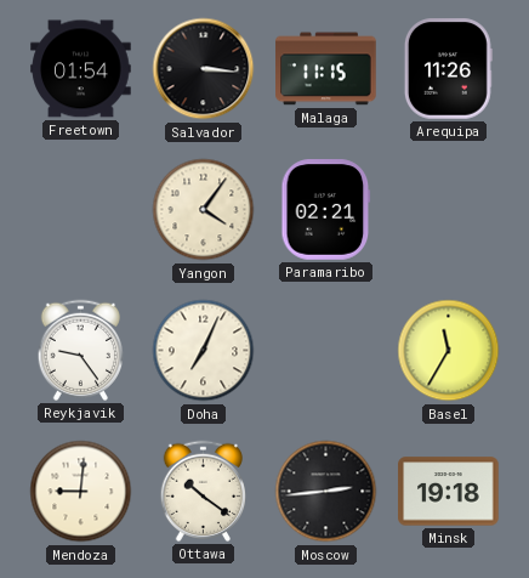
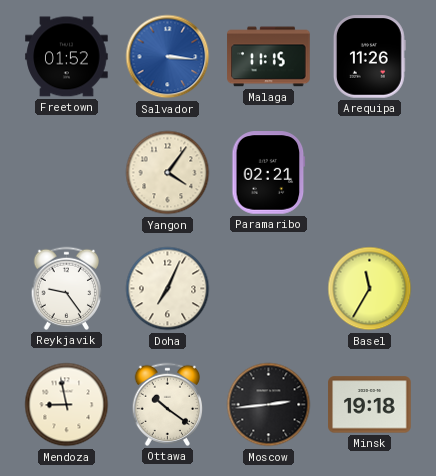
Freetown: 01:54 -> 01:52 (67, 57)
Salvador dial: black -> blue (168, 57)
Mendoza: 9:01 -> 8:58 (67, 405)
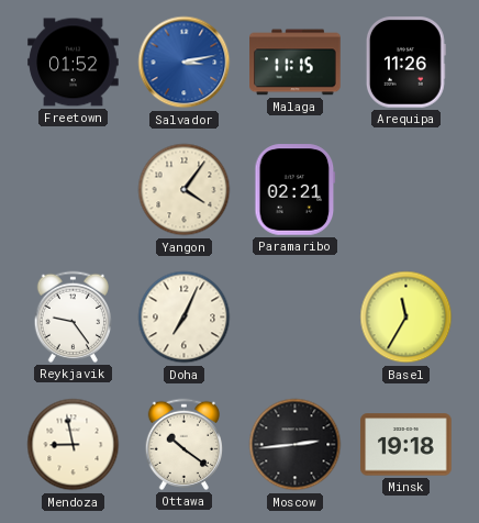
Salvador: 3:16 -> 3:13 (185, 63)
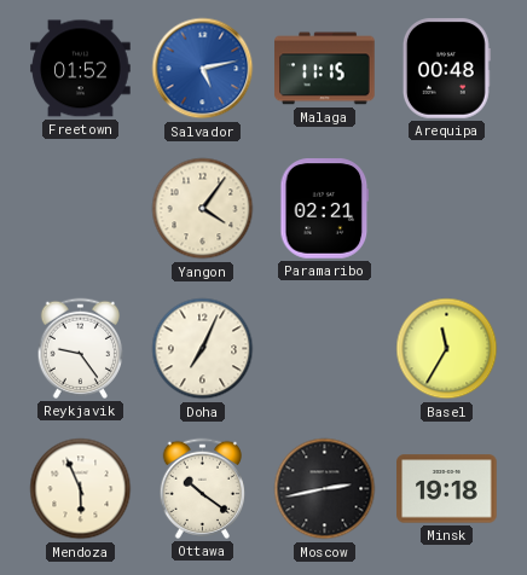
Salvador: 3:13 -> 5:13 (203, 69)
Arequipa: 11:26 -> 00:48 (446, 69)
Mendoza: 8:58 -> 5:56 (81, 489)
Moscow: 2:44 -> 2:43 (325, 489)
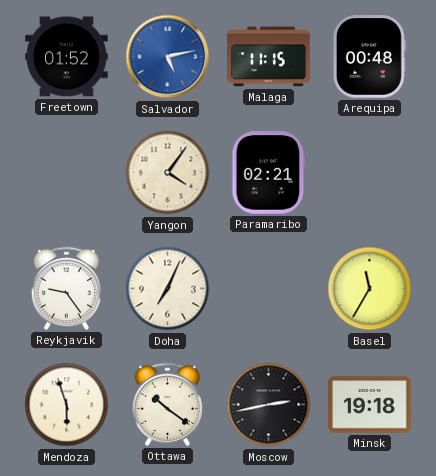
Mendoza: 5:56 -> 5:57 (67, 405)
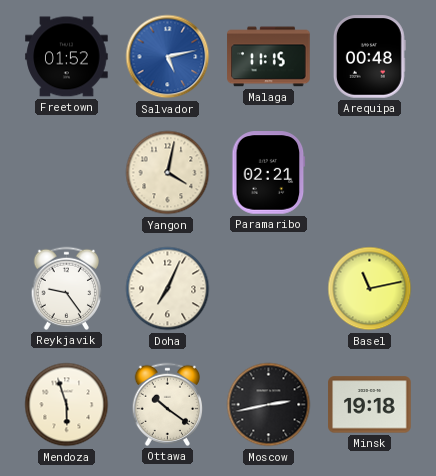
Yangon: 4:06 -> 4:02 (168, 173)
Basel: 11:35 -> 11:13 (370, 289)
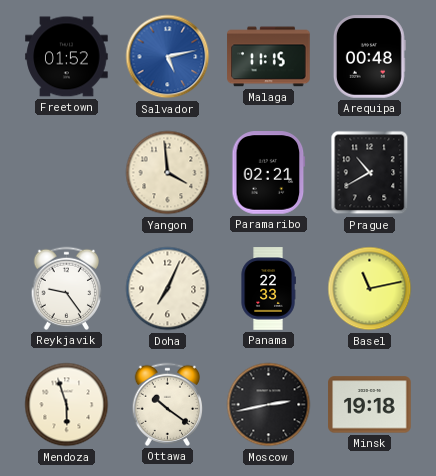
Yangon: 4:02 -> 3:59 (168, 173)
Prague: none -> 10:40 (370, 173)
Panama: none -> 22:33 (268, 289)
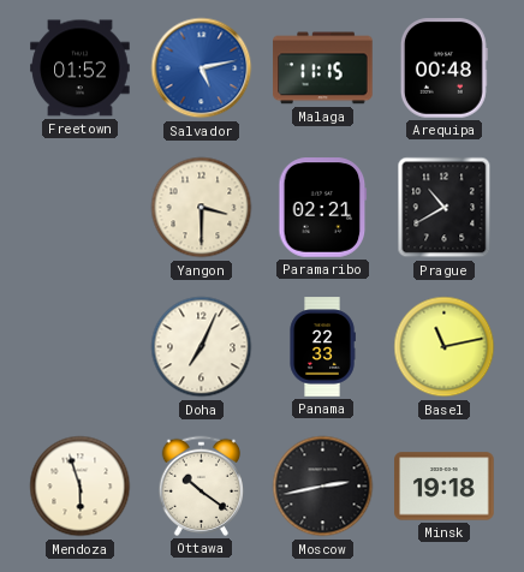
Yangon: 3:59 -> 3:30 (202, 208)
Reykjavik: 9:24 -> none (66, 288)
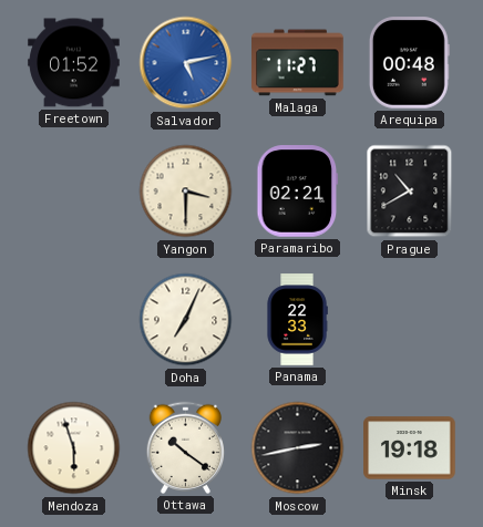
Malaga: 11:15 -> 11:27 (298, 63)
Basel: 11:13 -> none (445, 347)
